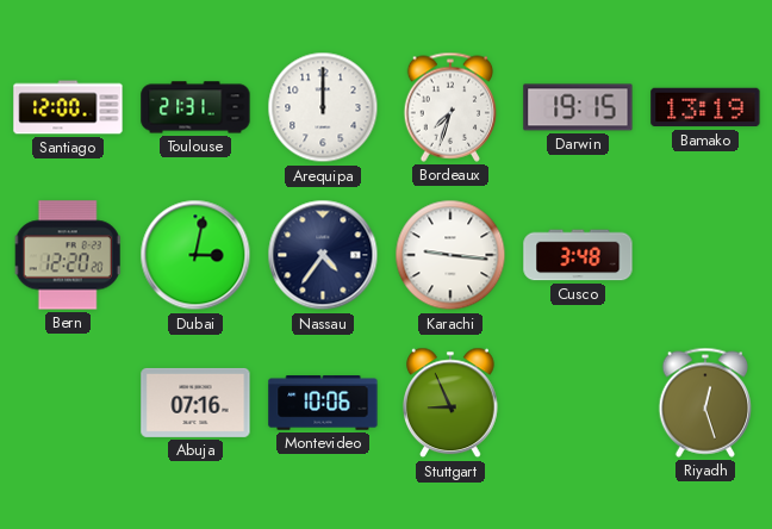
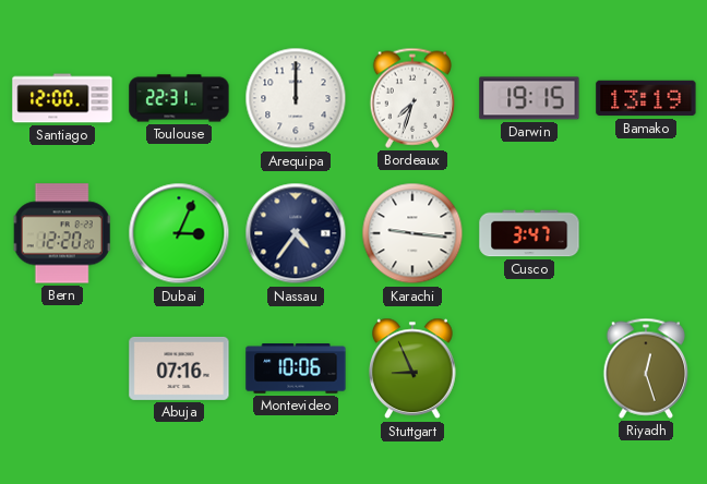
Toulouse: 21:31 -> 22:31 (179, 98)
Dubai: 3:02 -> 3:04 (179, 233)
Cusco: 3:48 -> 3:47 (529, 233)
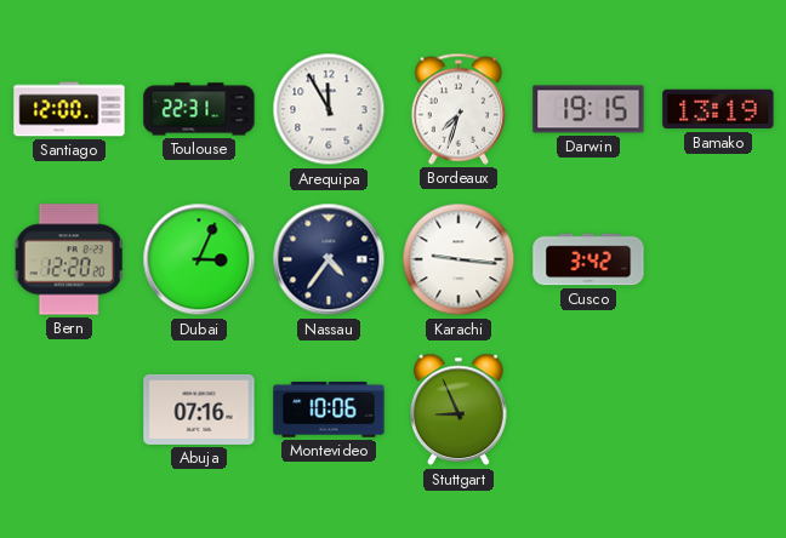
Arequipa: 12:00 -> 11:55 (329, 109)
Cusco: 3:47 -> 3:42 (588, 259)
Riyadh: 12:27 -> none (646, 368)
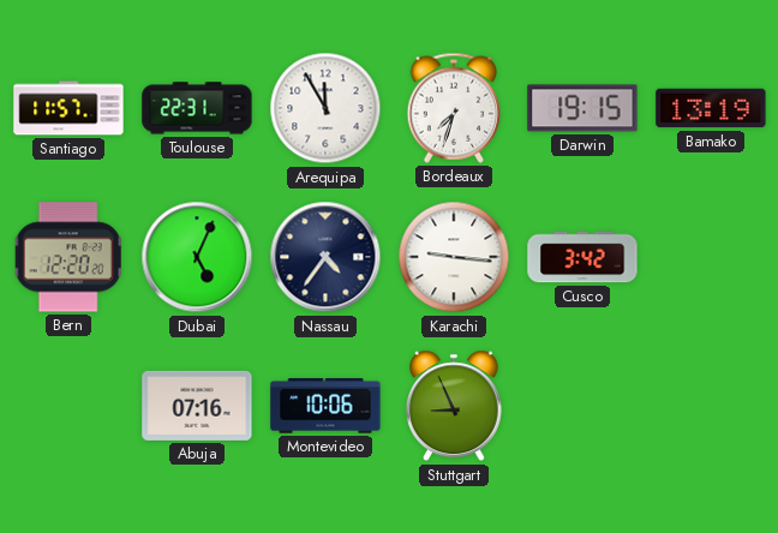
Santiago: 12:00 -> 11:57 (68, 108)
Dubai: 3:04 -> 5:04 (197, 257)
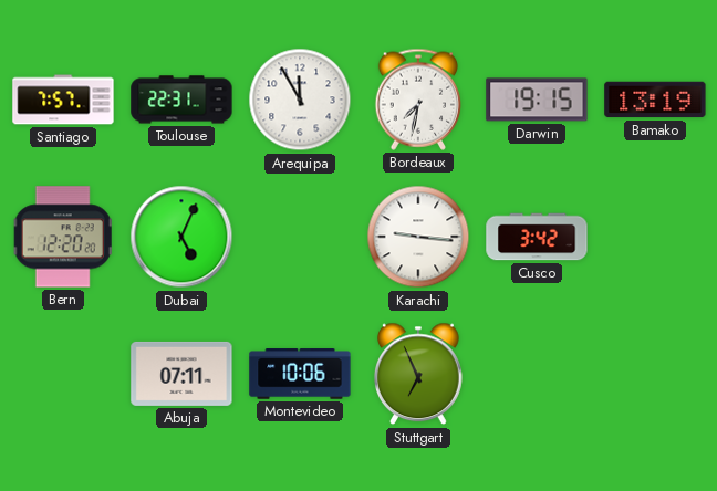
Santiago: 11:57 -> 7:57 (63, 100)
Bordeaux: 7:33 -> 7:32 (418, 100)
Nassau: 4:36 -> none (325, 257)
Abuja: 07:16 -> 07:11 (181, 374)
Stuttgart: 8:56 -> 6:56 (419, 374)
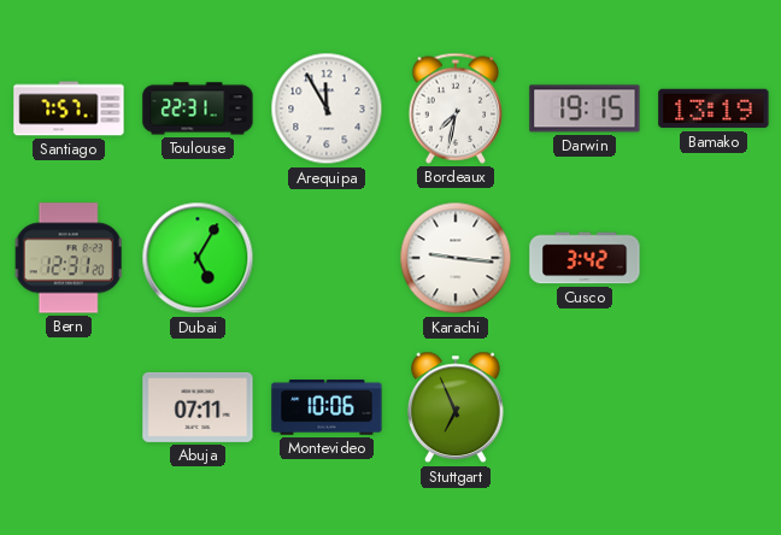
Bern: 12:20 -> 12:31 (69, 258)
Dubai: 5:04 -> 5:05 (198, 258)
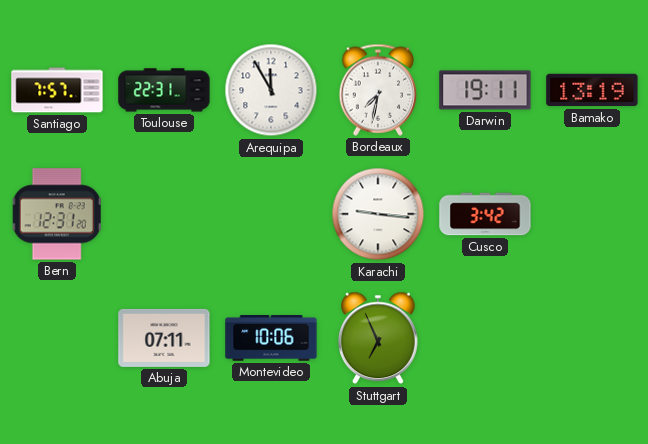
Darwin: 19:15 -> 19:11 (485, 90)
Dubai: 5:05 -> none (198, 258)
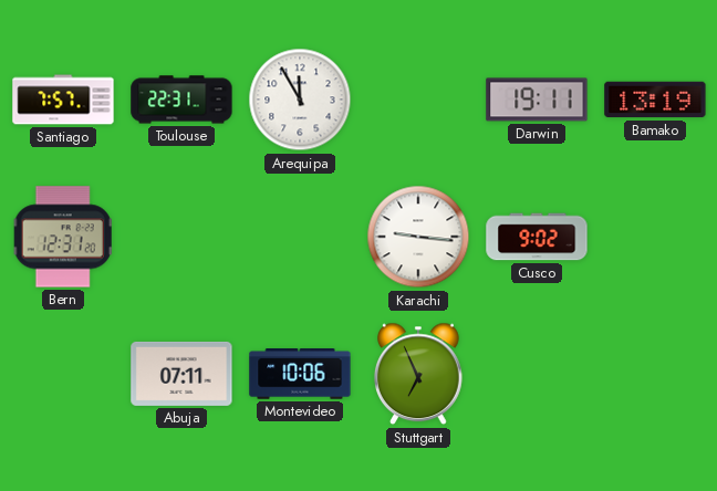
Bordeaux: 7:32 -> none (378, 90)
Cusco: 3:42 -> 9:02 (537, 237)
